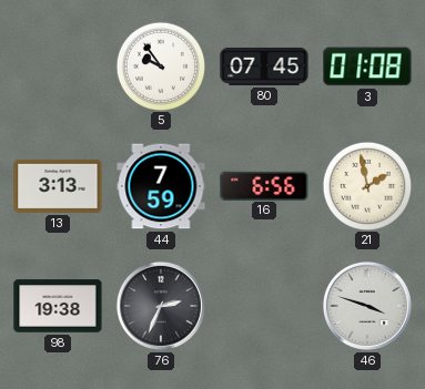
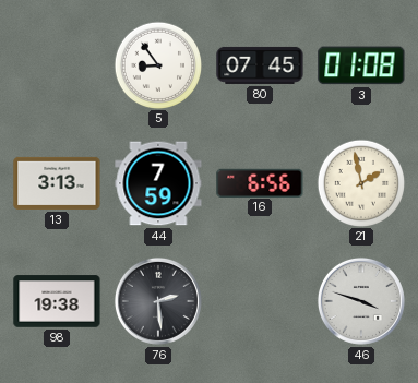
5: 9:54 -> 8:54 (157, 64)
76: 2:34 -> 2:29 (158, 301)
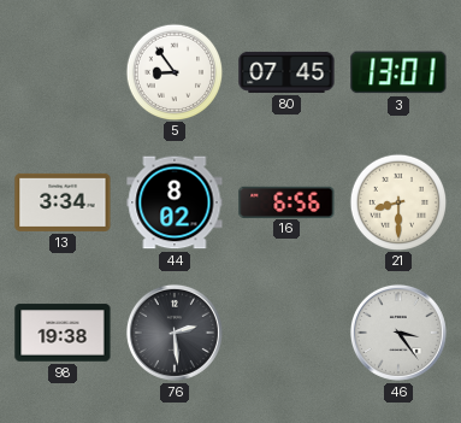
3: 01:08 -> 13:01 (398, 72)
13: 3:13 -> 3:34 (63, 202)
44: 7:59 -> 8:02 (175, 202)
21: 1:58 -> 8:30 (397, 201)
46: 3:48 -> 3:24 (398, 333)
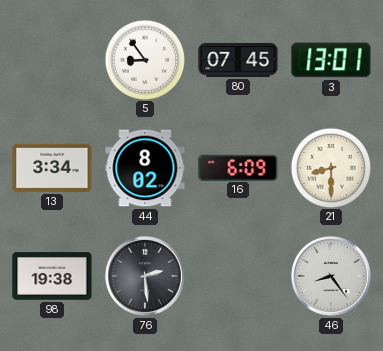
16: 6:56 -> 6:09 (238, 167)
46: 3:24 -> 8:24 (331, 276)
